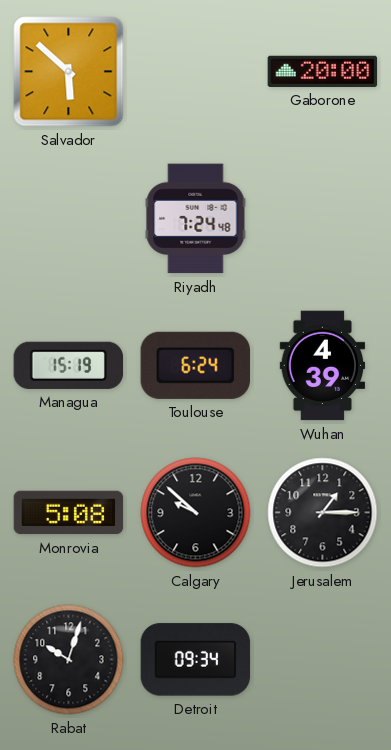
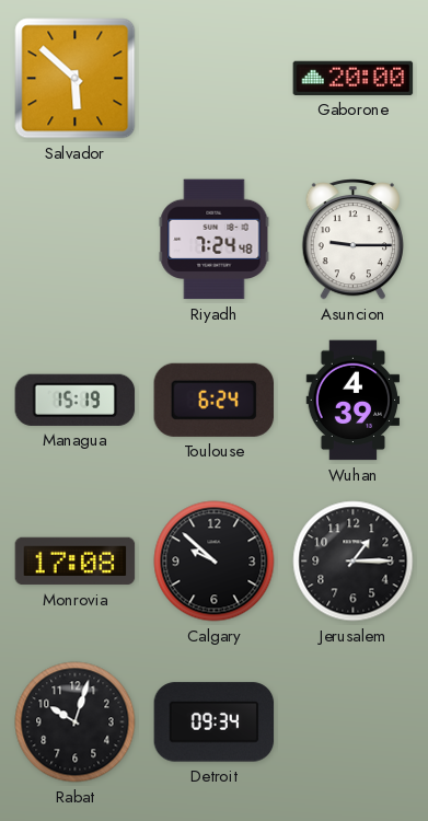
Asuncion: none -> 9:15 (352, 240)
Monrovia: 5:08 -> 17:08 (76, 562)
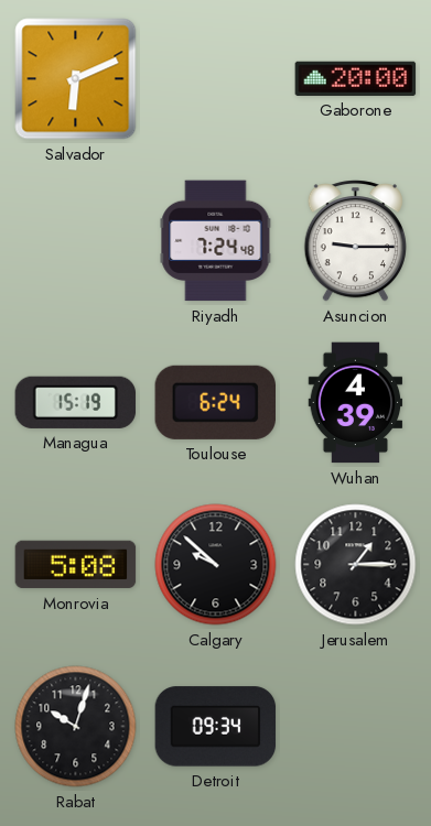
Salvador: 5:52 -> 6:11 (76, 79)
Monrovia: 17:08 -> 5:08 (76, 565)
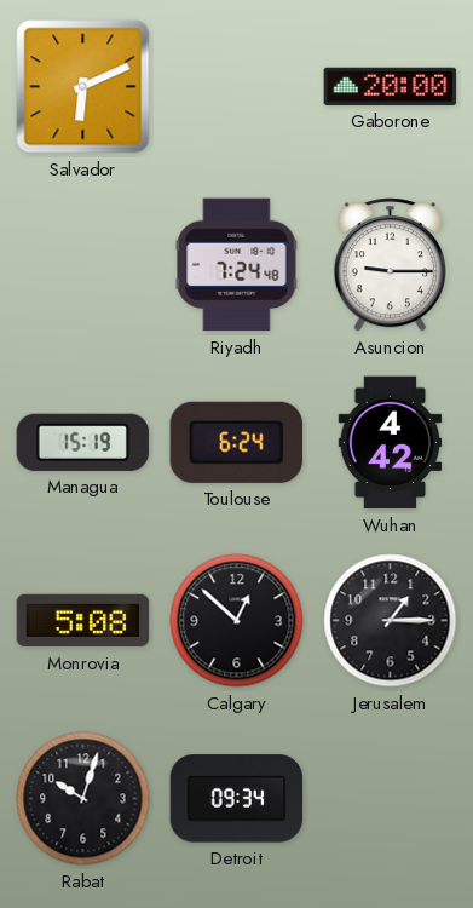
Wuhan: 4:39 -> 4:42 (391, 443)
Calgary: 9:52 -> 12:52 (237, 621)
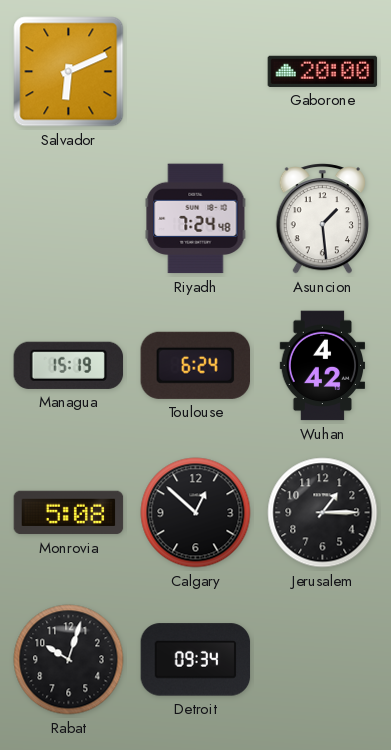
Asuncion: 9:15 -> 1:29 (322, 219)
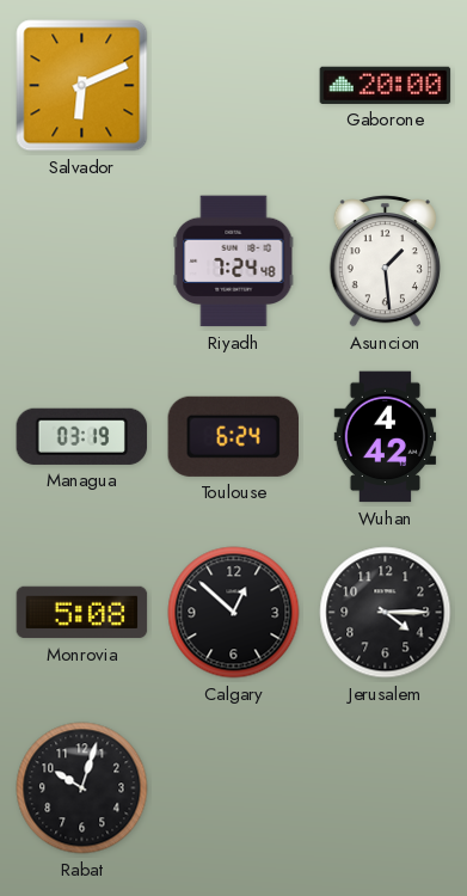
Managua: 15:19 -> 03:19 (82, 436)
Jerusalem: 1:15 -> 4:15 (386, 613)
Detroit: 09:34 -> none (196, 660)
